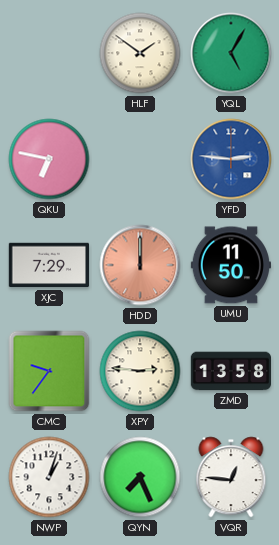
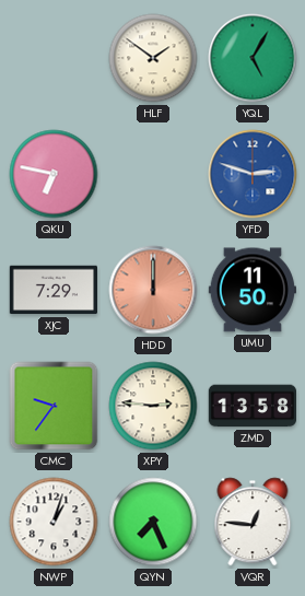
YFD: 2:46 -> 2:48 (253, 174)
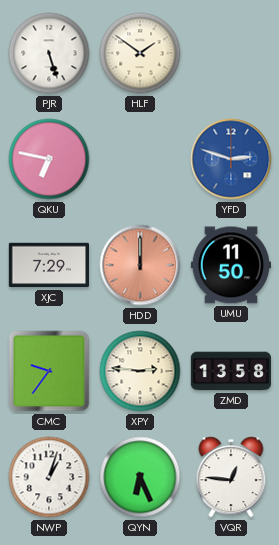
PJR: none -> 5:27 (49, 53)
YQL: 5:05 -> none (253, 58)
QYN: 7:26 -> 6:26 (140, 477)
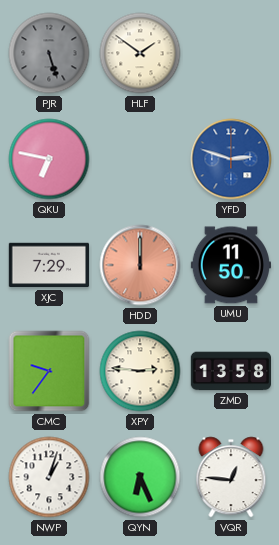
PJR dial: white -> grey (49, 53)
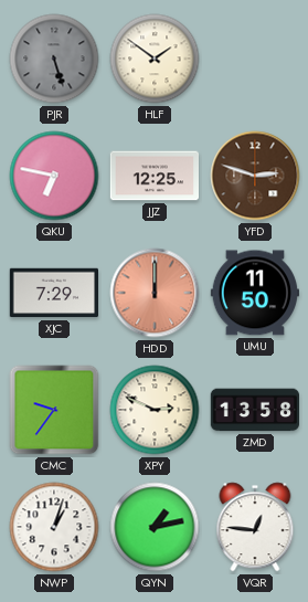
JJZ: none -> 12:25 (153, 176)
YFD dial: blue -> brown (255, 176)
XPY: 2:46 -> 2:49 (155, 410)
QYN: 6:26 -> 1:13 (155, 527)
